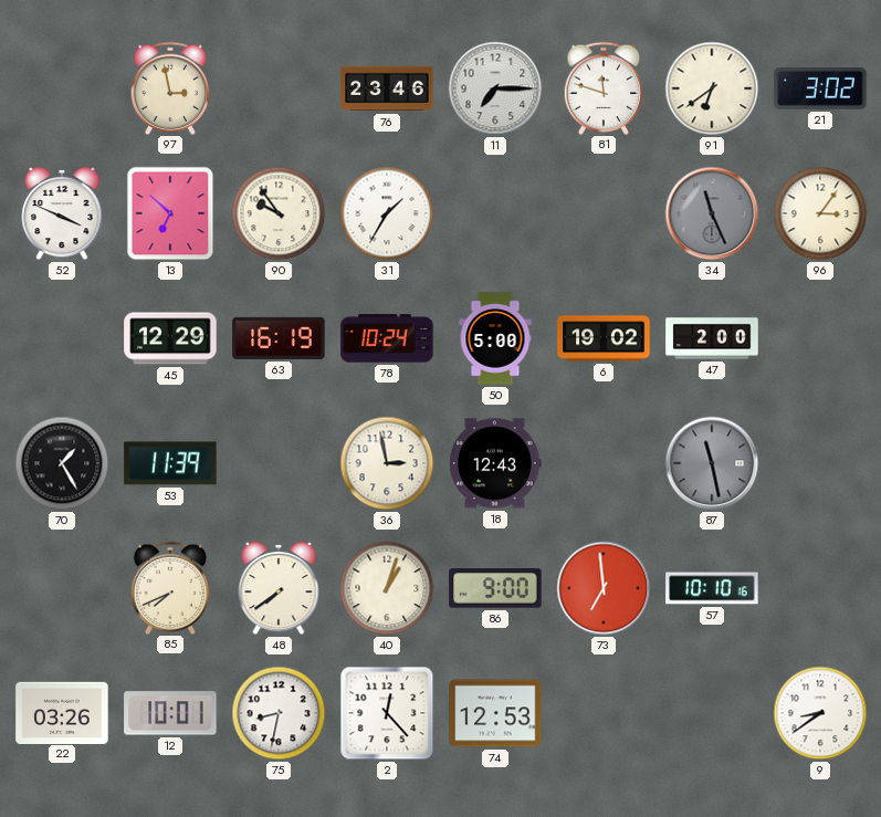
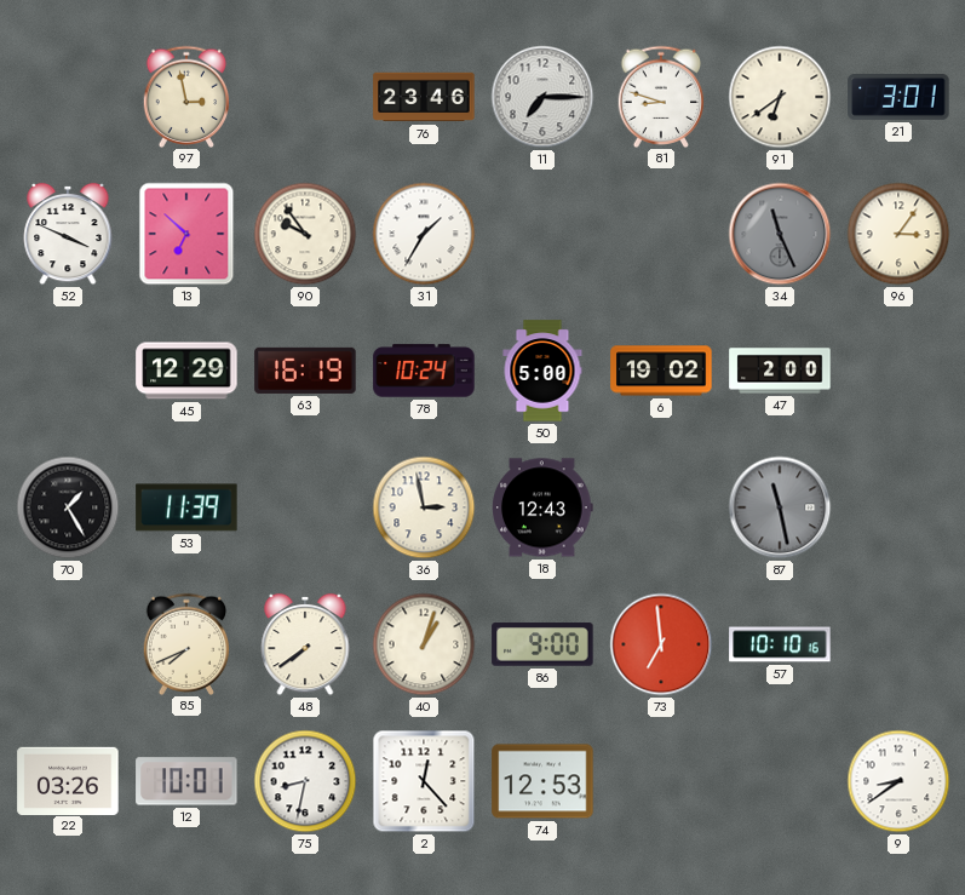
81: 11:48 -> 8:48 (661, 96)
21: 3:02 -> 3:01 (898, 98)
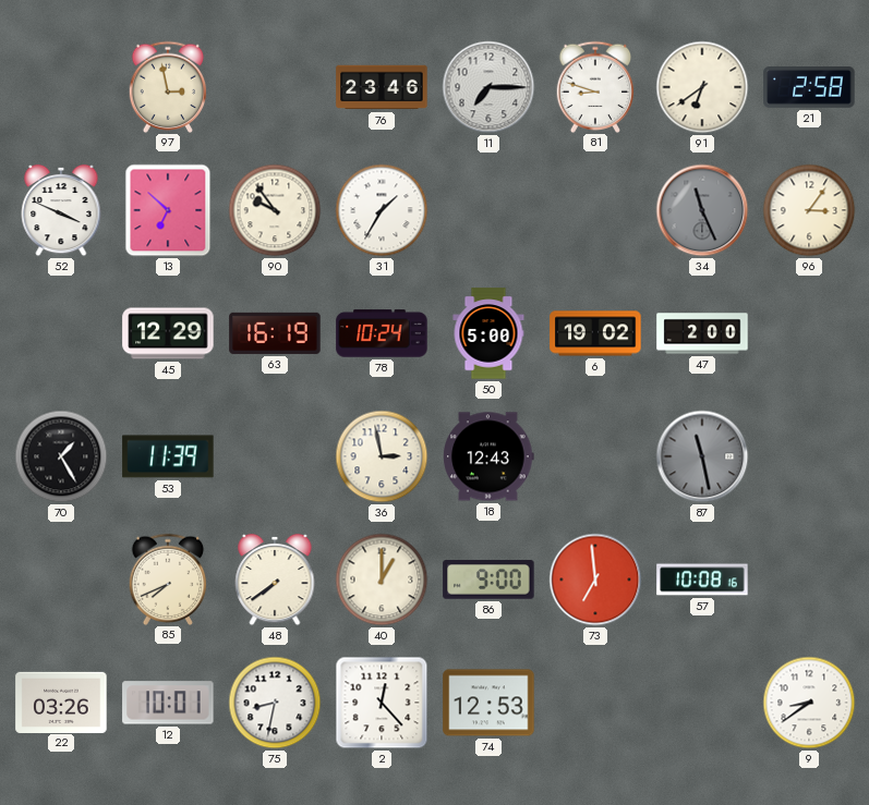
21: 3:01 -> 2:58 (809, 88)
40: 1:03 -> 1:00 (382, 580)
57: 10:10 -> 10:08 (702, 580)
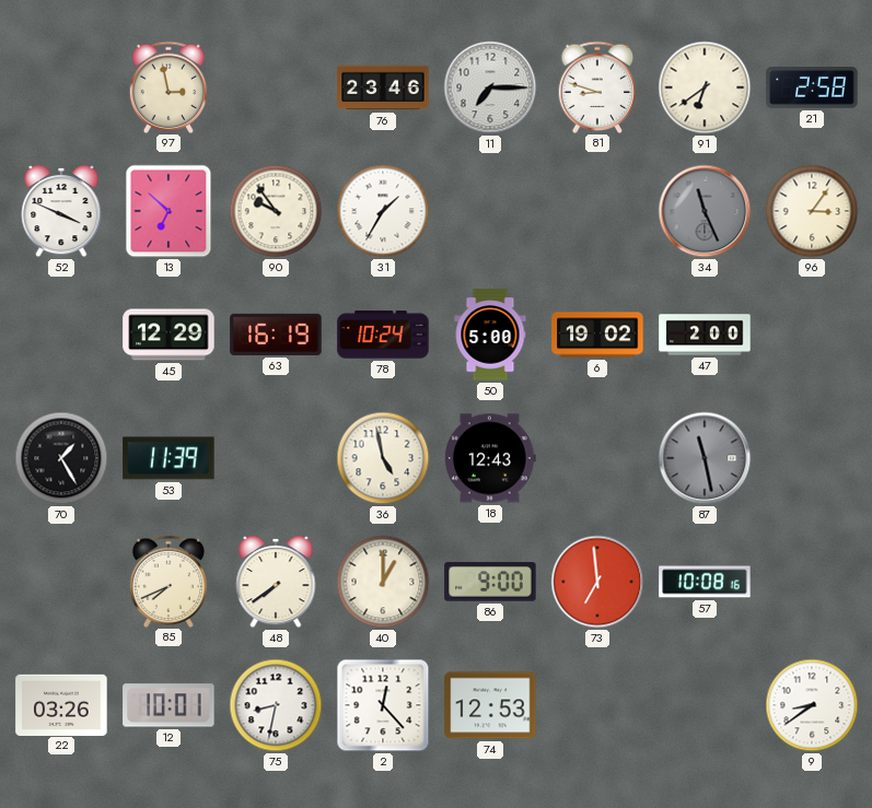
36: 2:58 -> 4:58 (383, 458)
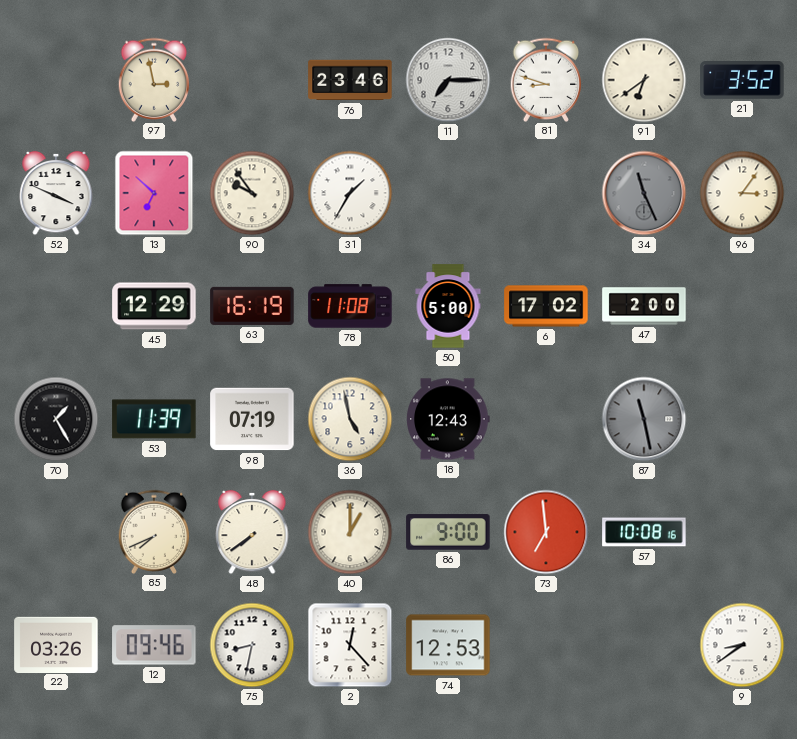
21: 2:58 -> 3:52 (742, 81)
78: 10:24 -> 11:08 (350, 306)
6: 19:02 -> 17:02 (546, 306)
98: none -> 07:19 (252, 419)
12: 10:01 -> 09:46 (154, 645)
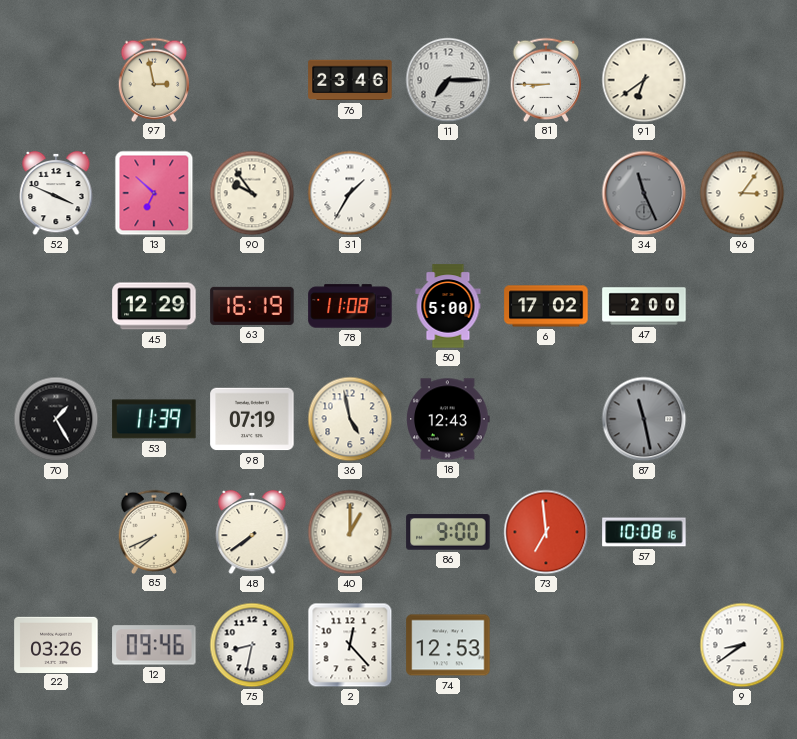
81: 8:48 -> 8:45 (546, 79)
21: 3:52 -> none (742, 81)
